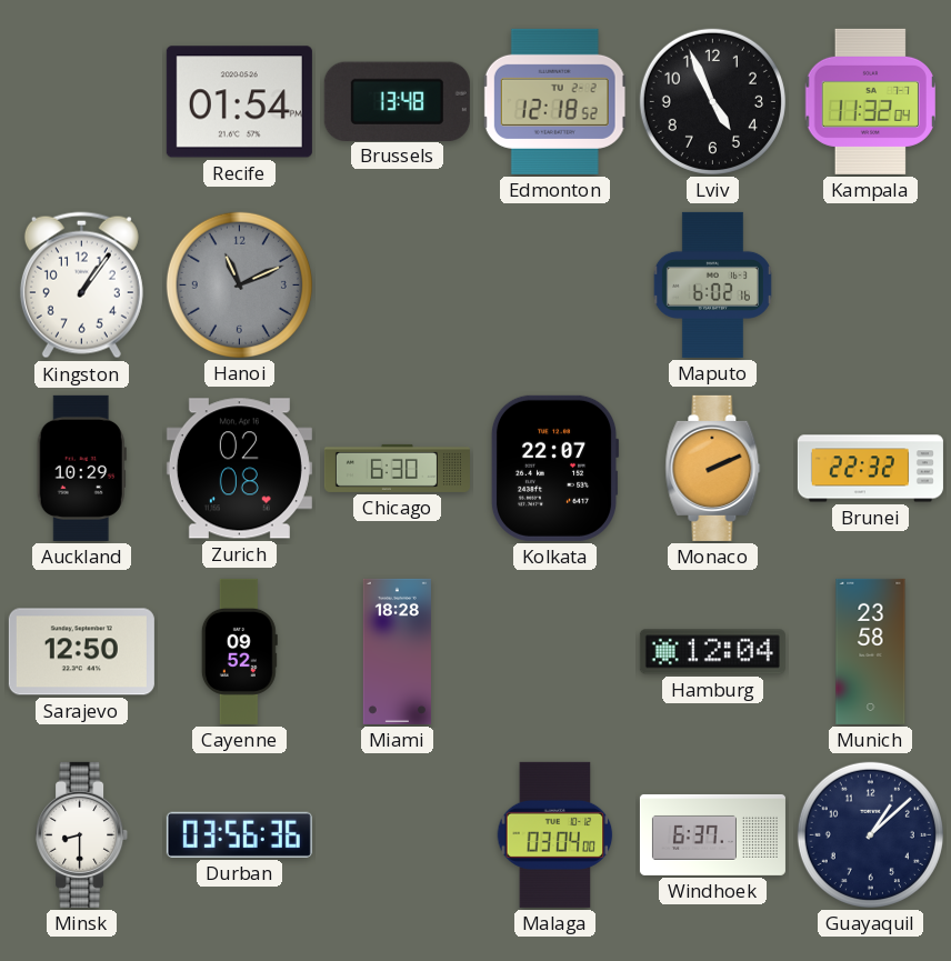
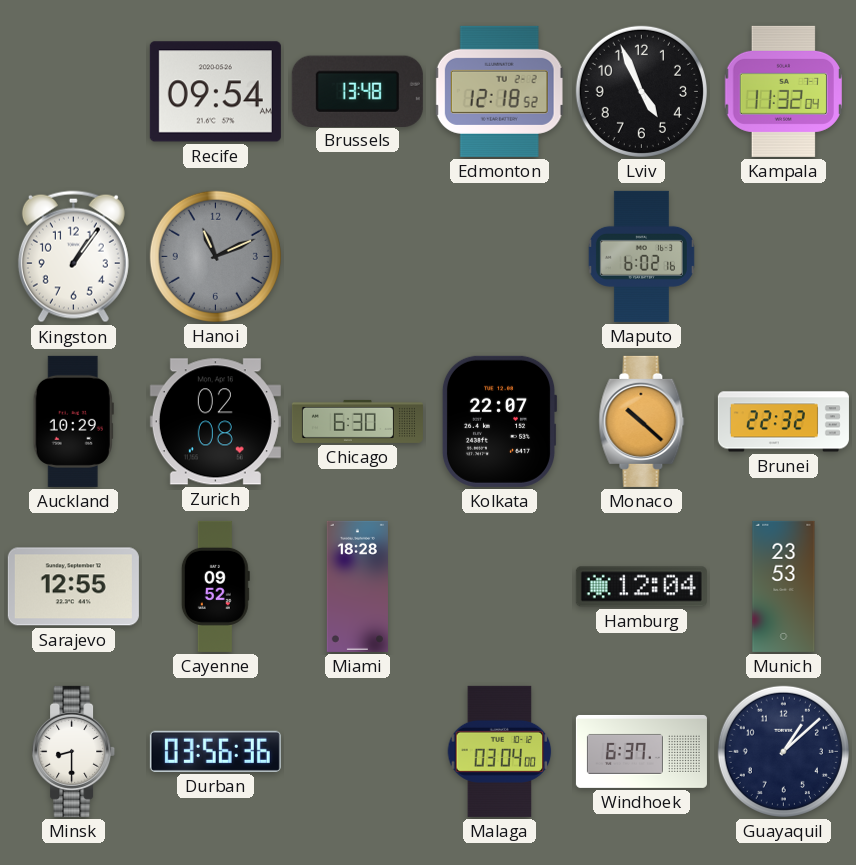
Recife: 01:54 -> 09:54 (215, 92)
Monaco: 2:11 -> 10:22 (642, 421)
Sarajevo: 12:50 -> 12:55 (73, 587)
Munich: 23:58 -> 23:53 (784, 586)
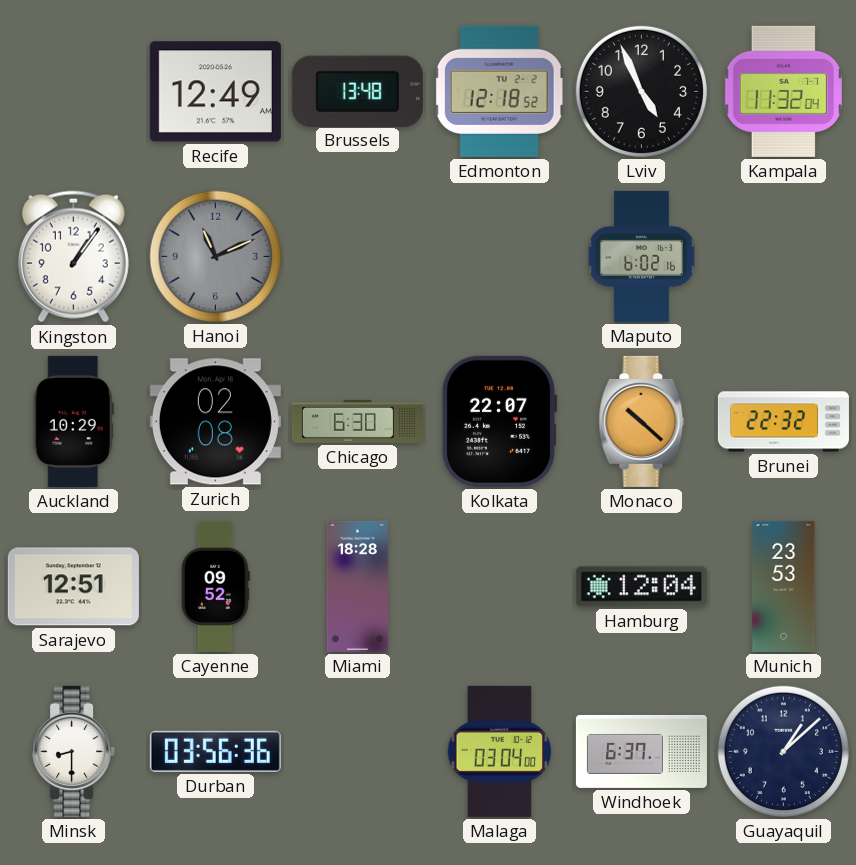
Recife: 09:54 -> 12:49 (215, 92)
Sarajevo: 12:55 -> 12:51 (73, 587)
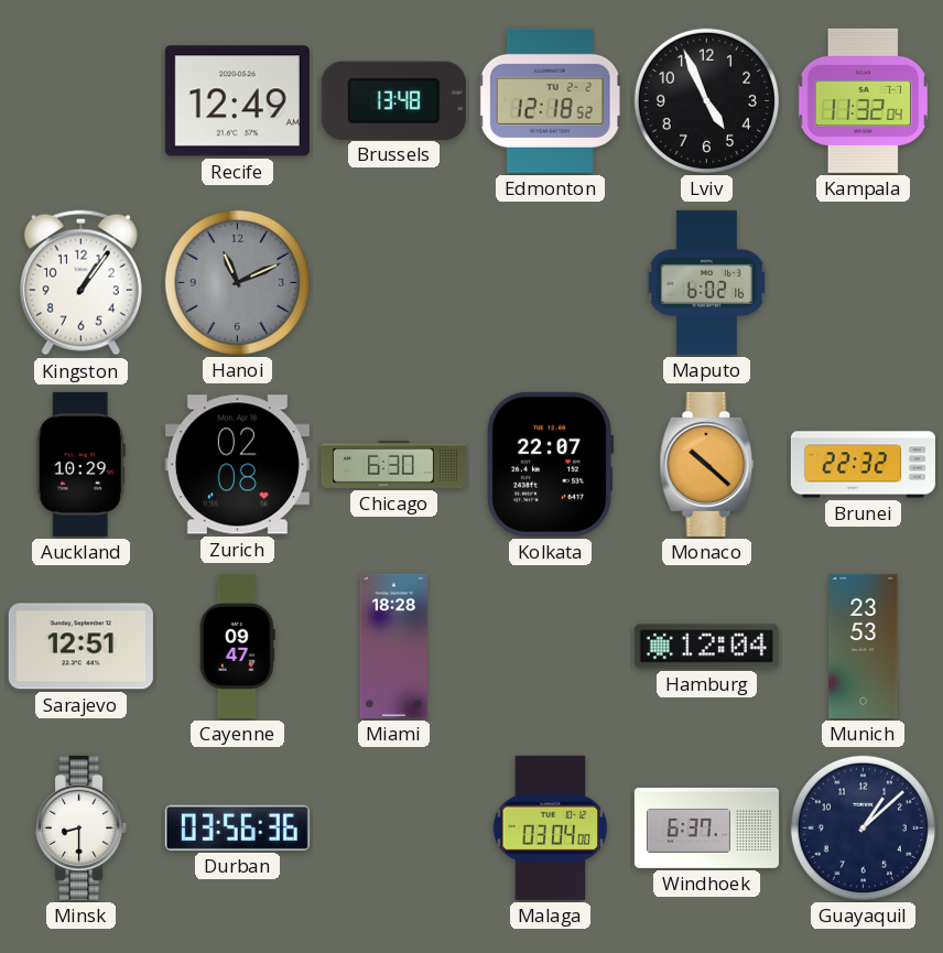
Cayenne: 09:52 -> 09:47 (237, 646)
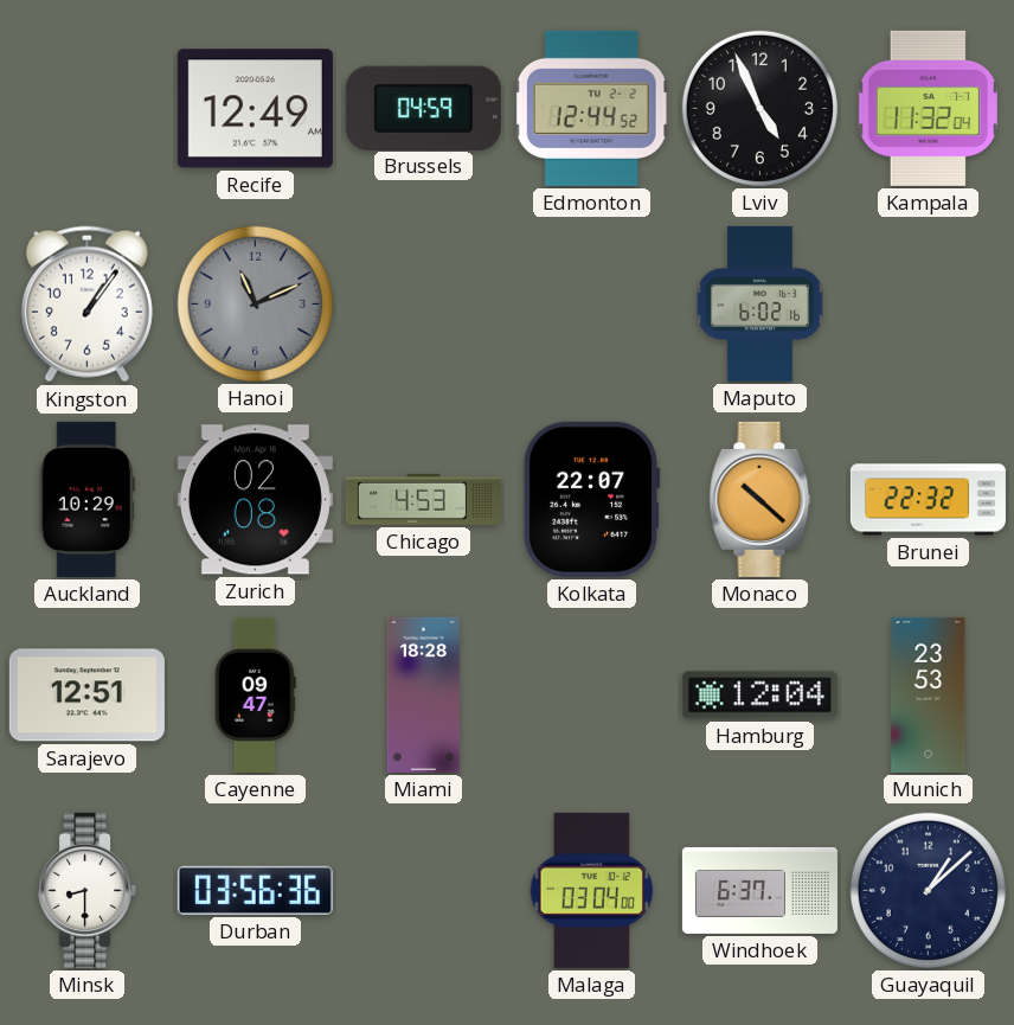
Brussels: 13:48 -> 04:59 (423, 108)
Edmonton: 12:18 -> 12:44 (592, 108)
Chicago: 6:30 -> 4:53 (423, 499)
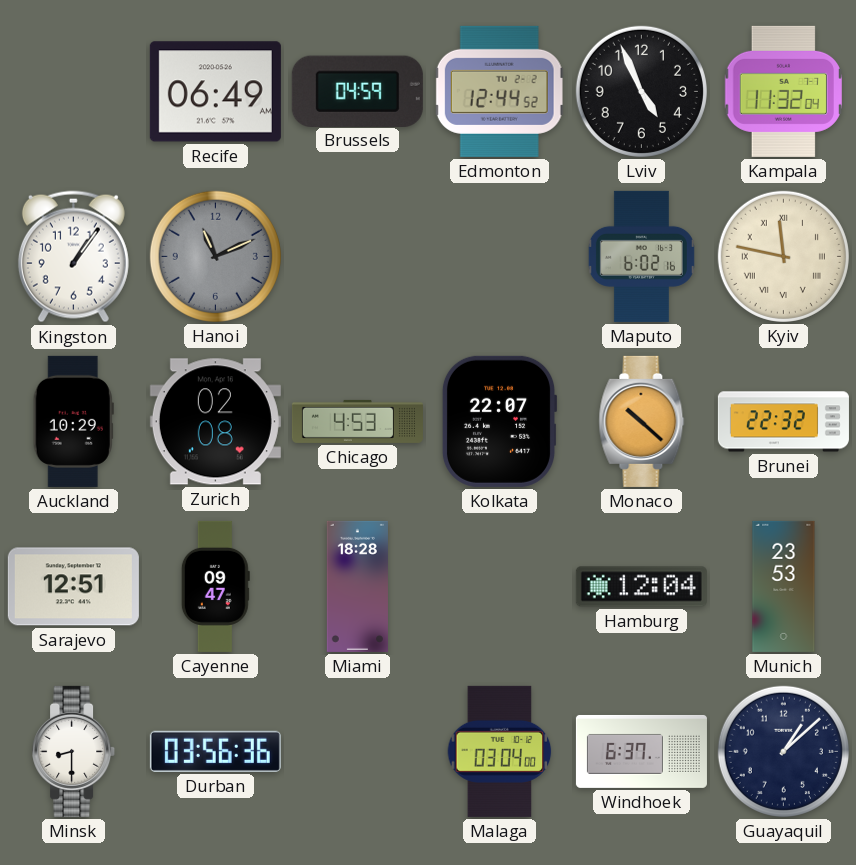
Recife: 12:49 -> 06:49 (215, 92)
Kyiv: none -> 11:47 (783, 256)
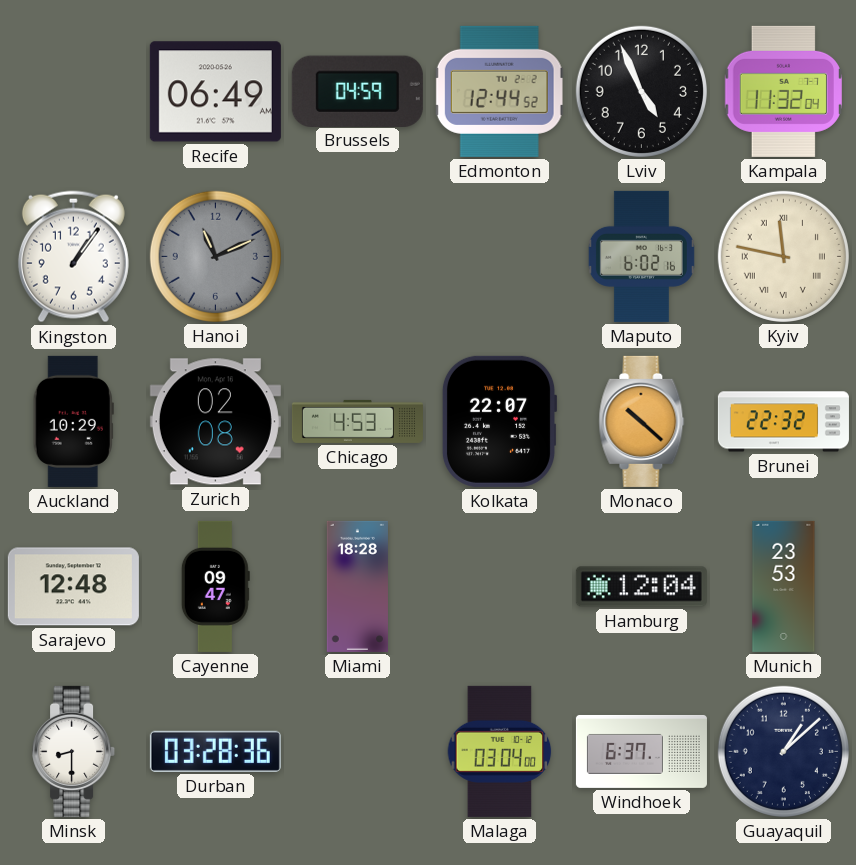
Sarajevo: 12:51 -> 12:48 (73, 587)
Durban: 03:56 -> 03:28 (215, 751)
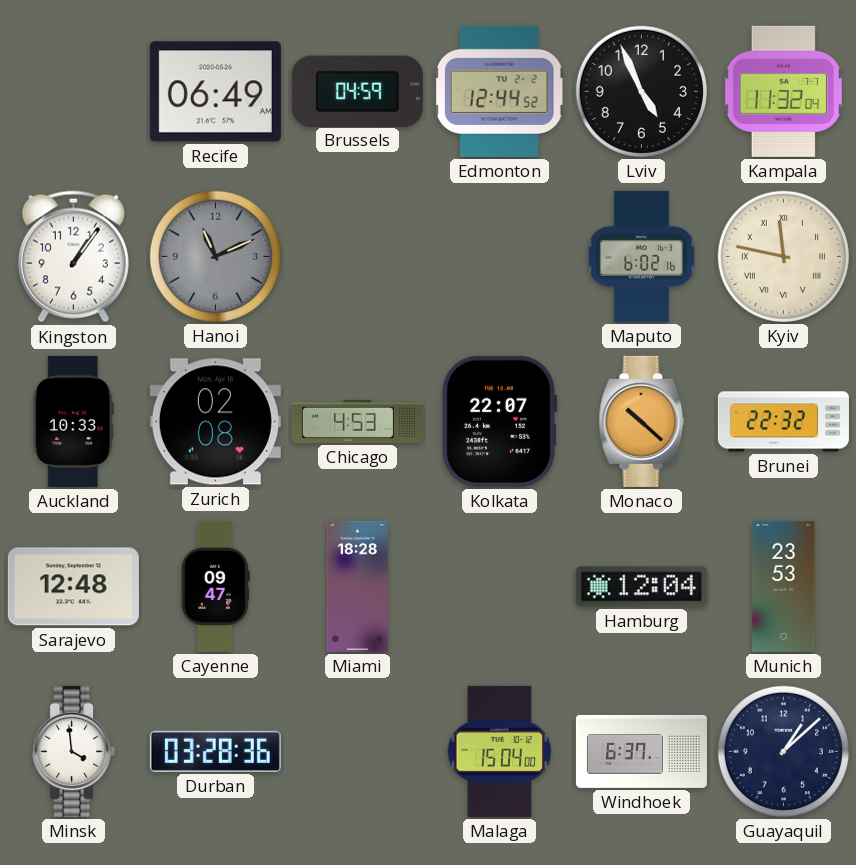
Auckland: 10:29 -> 10:33 (73, 421)
Minsk: 8:30 -> 3:59 (74, 751)
Malaga: 03:04 -> 15:04 (500, 751)
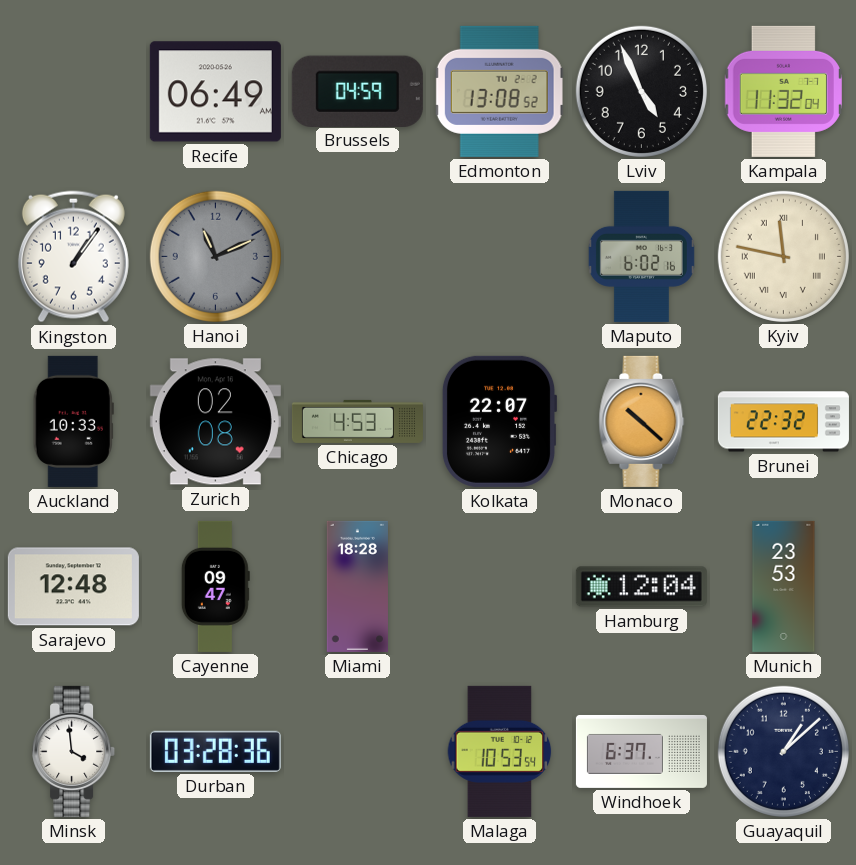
Edmonton: 12:44 -> 13:08 (500, 91)
Malaga: 15:04 -> 10:53 (500, 751)
